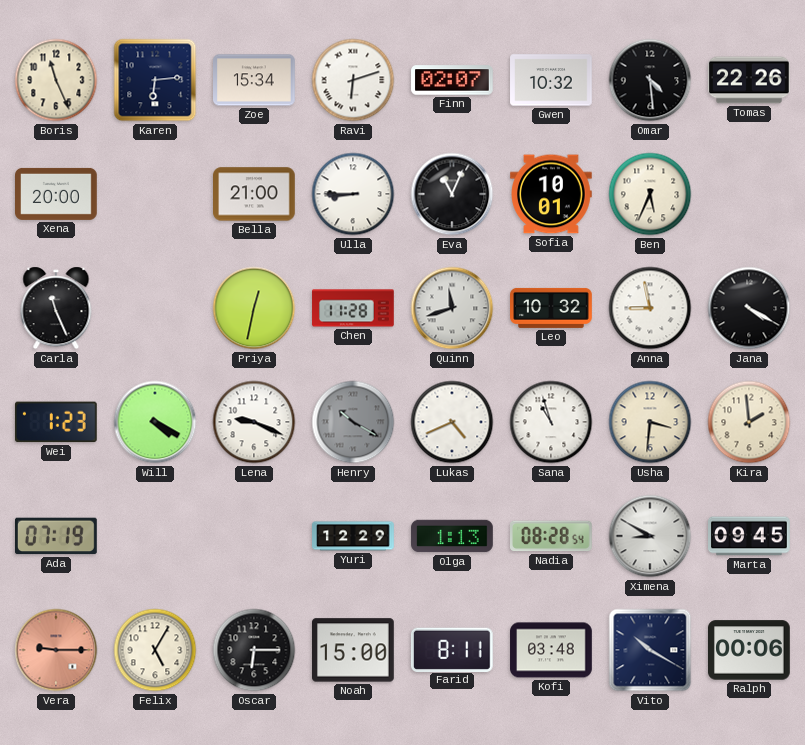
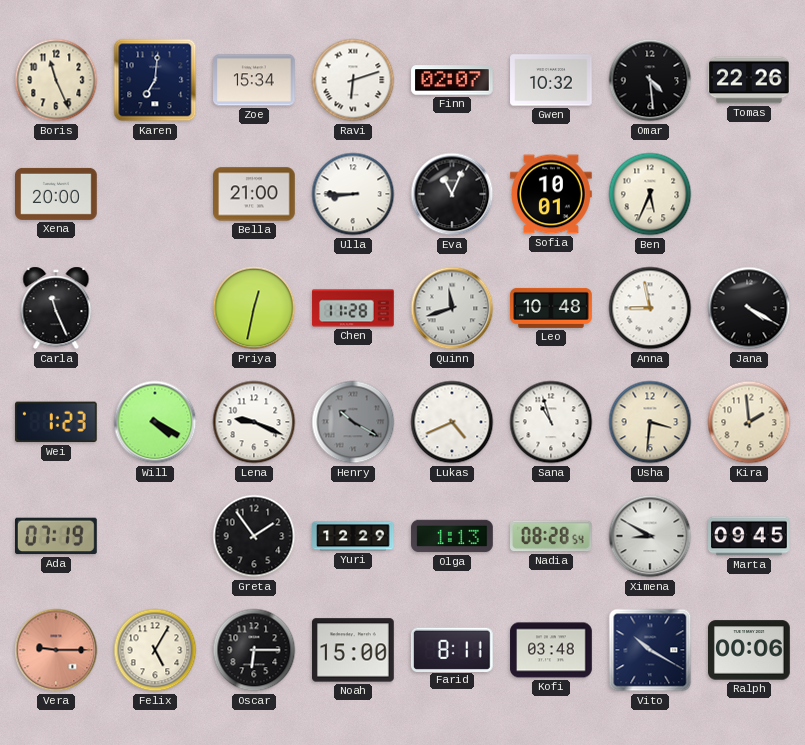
Karen: 6:14 -> 7:01 (155, 80)
Leo: 10:32 -> 10:48 (551, 308)
Greta: none -> 1:54 (254, 536)
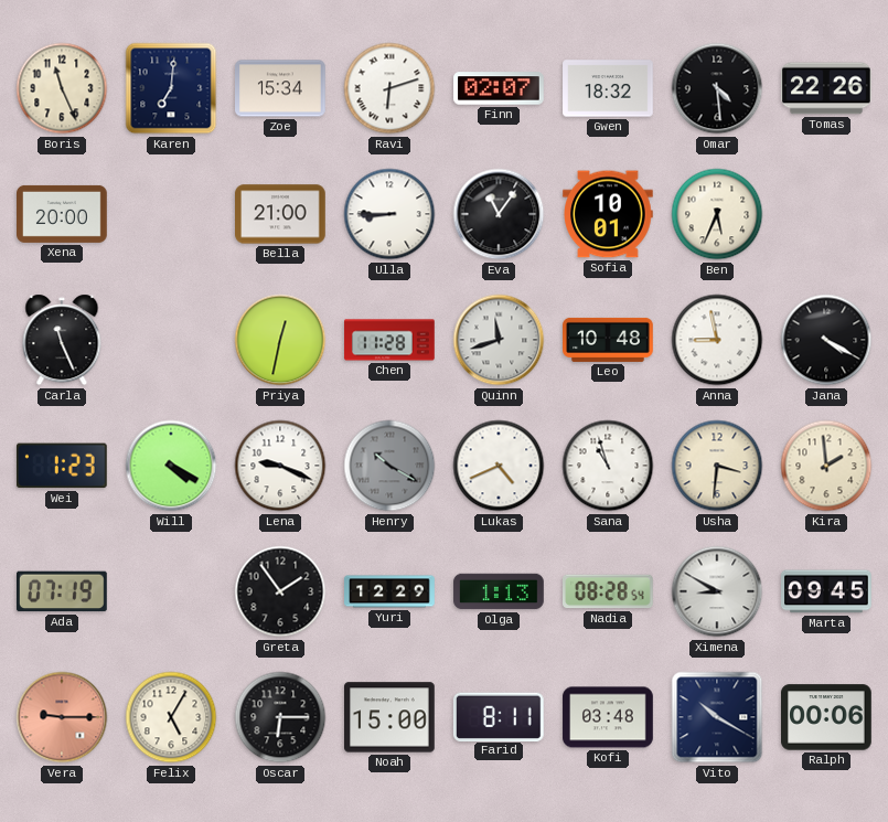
Gwen: 10:32 -> 18:32 (608, 88)
Eva: 11:04 -> 11:06 (499, 214)
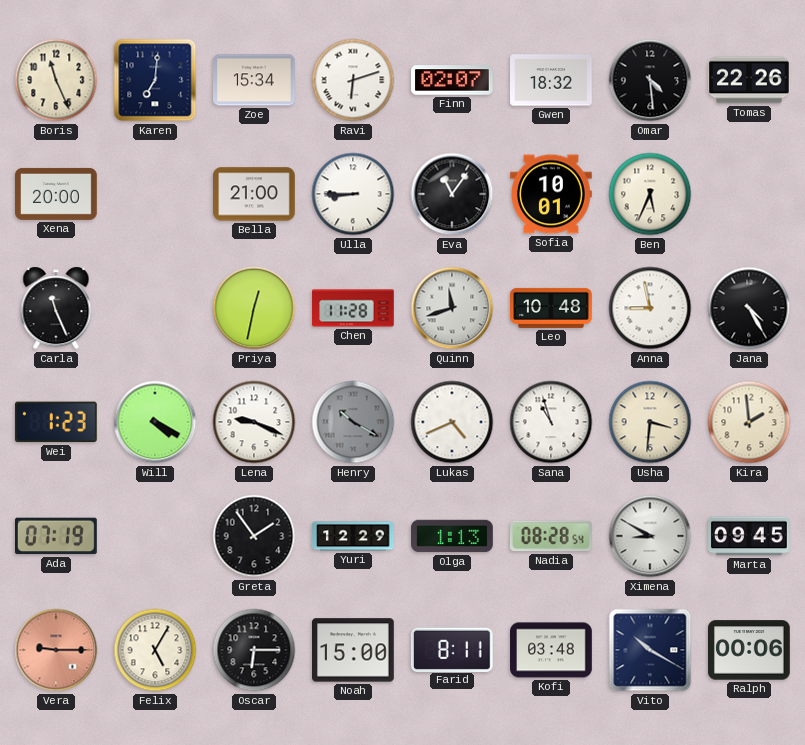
Jana: 4:20 -> 4:25 (749, 308)
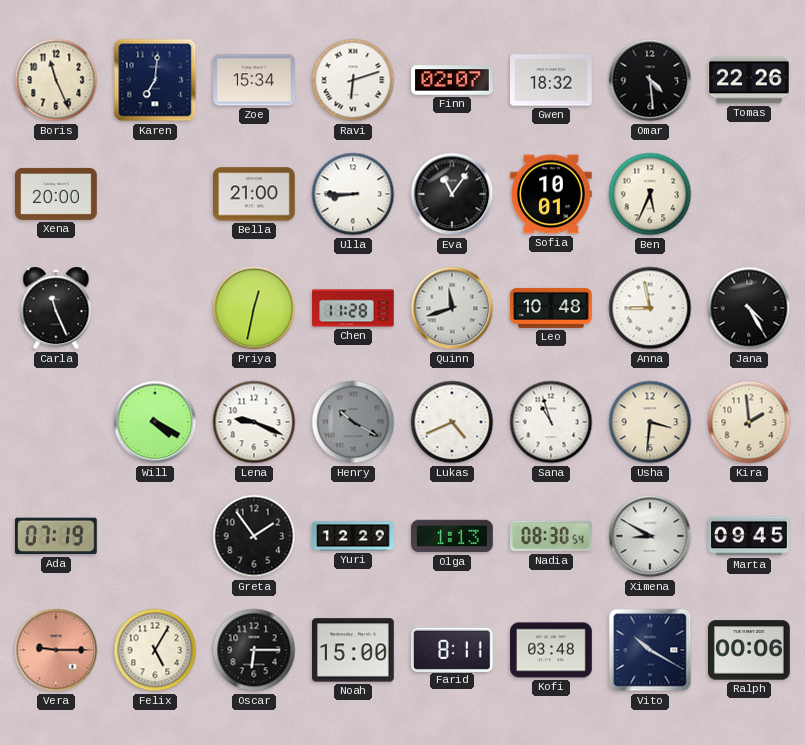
Wei: 1:23 -> none (56, 422)
Nadia: 08:28 -> 08:30 (552, 536)
